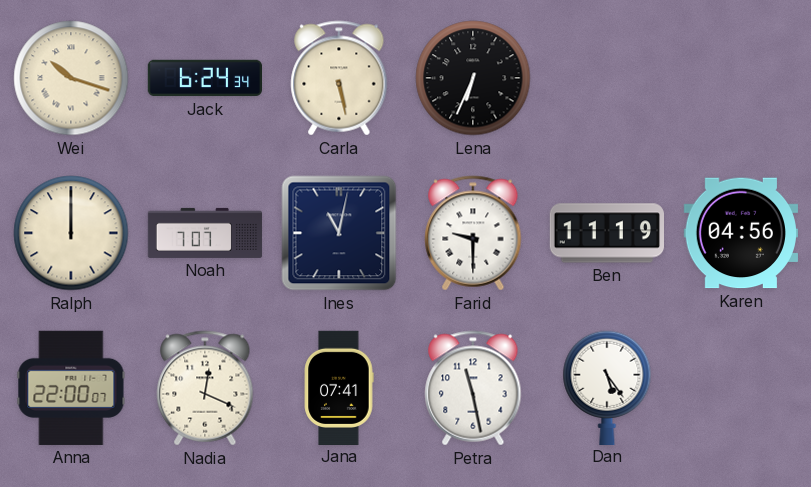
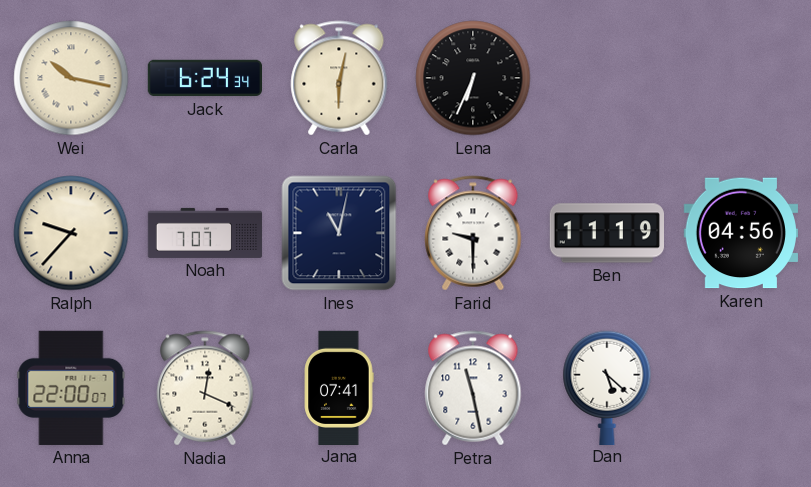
Wei: 10:18 -> 10:17 (71, 78)
Carla: 5:28 -> 6:02 (339, 78)
Ralph: 12:00 -> 9:37 (71, 233)
Dan: 5:24 -> 5:22 (607, 387)
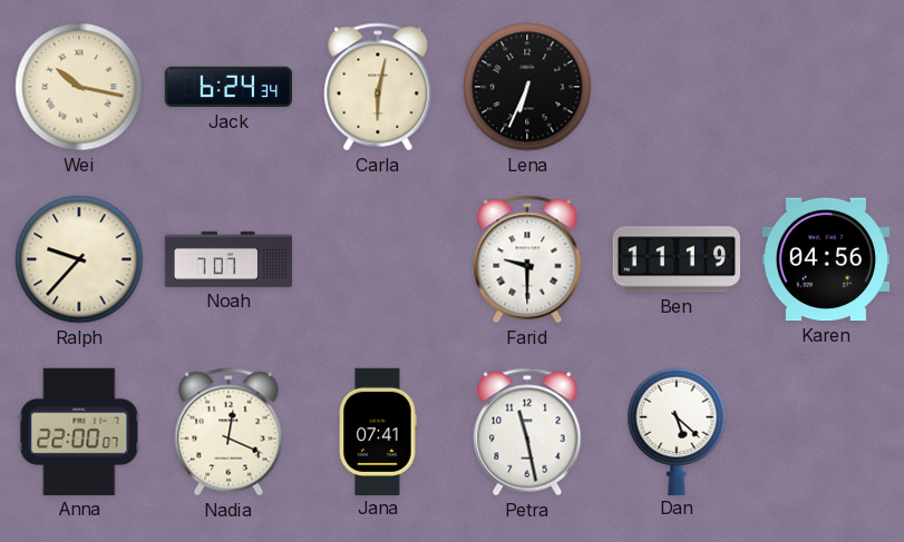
Ines: 11:02 -> none (339, 233)
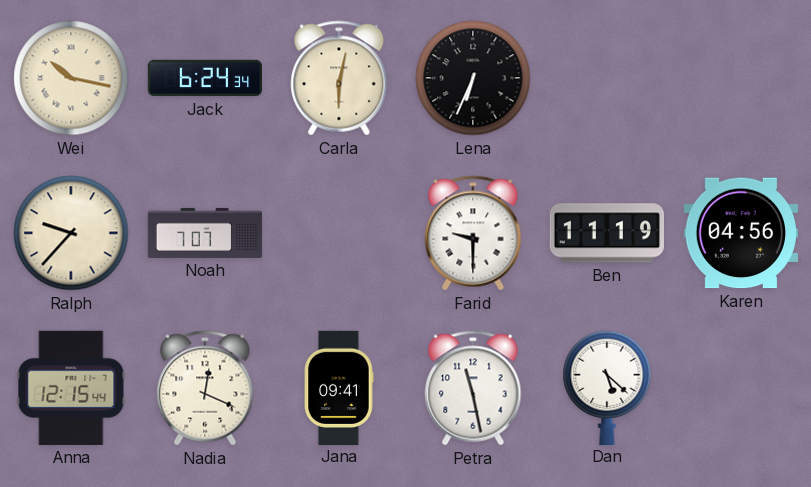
Anna: 22:00 -> 12:15 (71, 388)
Jana: 07:41 -> 09:41 (339, 387)
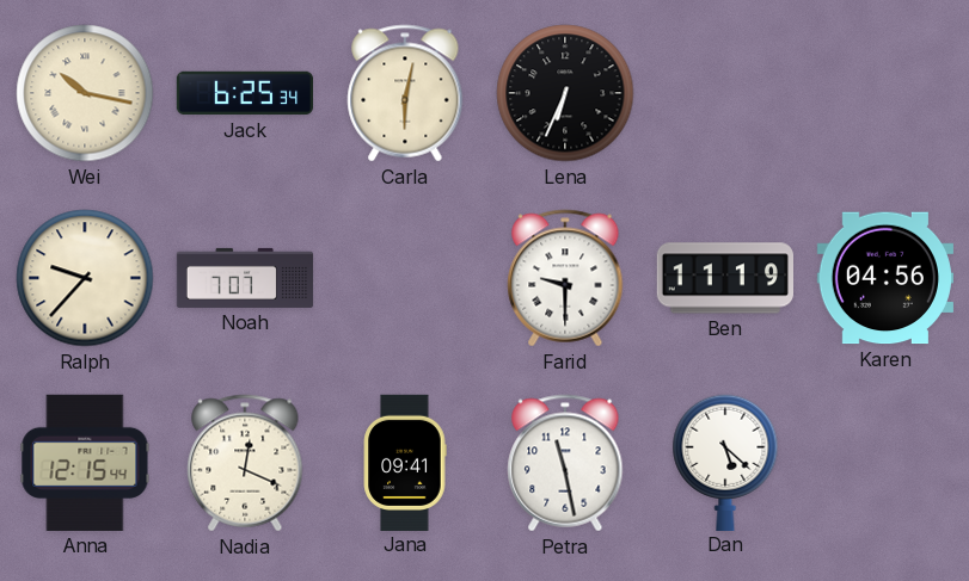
Jack: 6:24 -> 6:25 (244, 93)
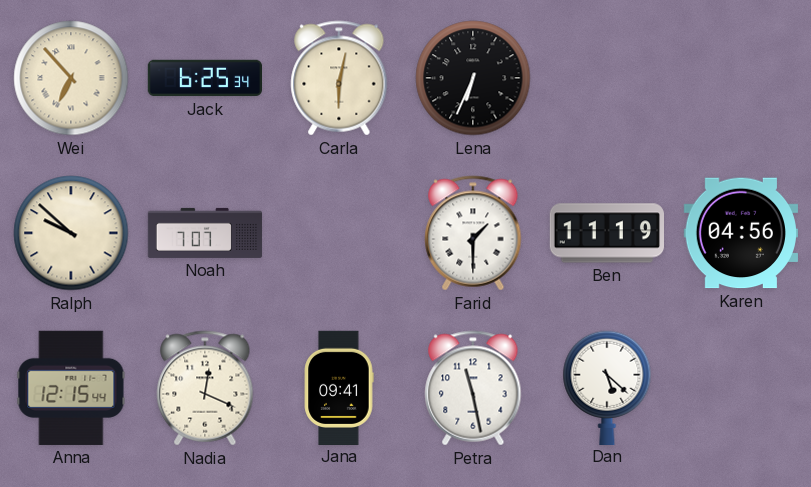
Wei: 10:17 -> 6:53 (71, 78)
Ralph: 9:37 -> 9:52 (71, 233)
Farid: 9:30 -> 1:30 (473, 233)
